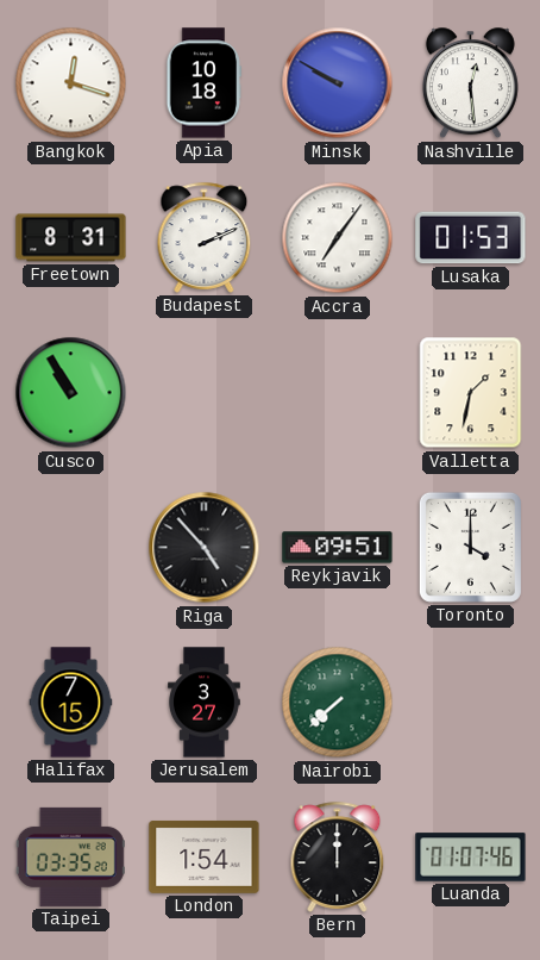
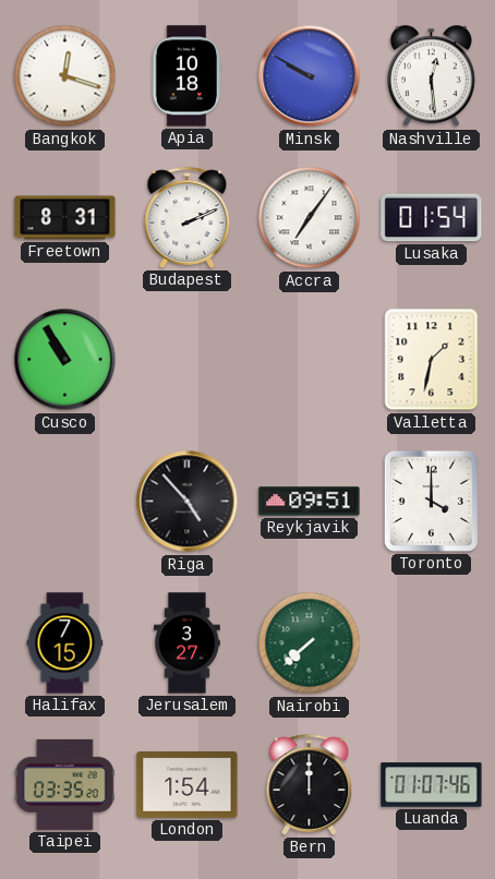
Lusaka: 01:53 -> 01:54 (432, 218)
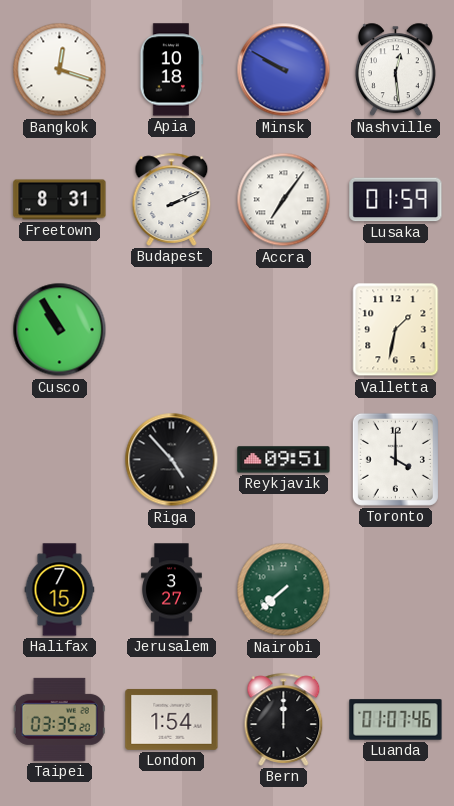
Lusaka: 01:54 -> 01:59 (396, 200)
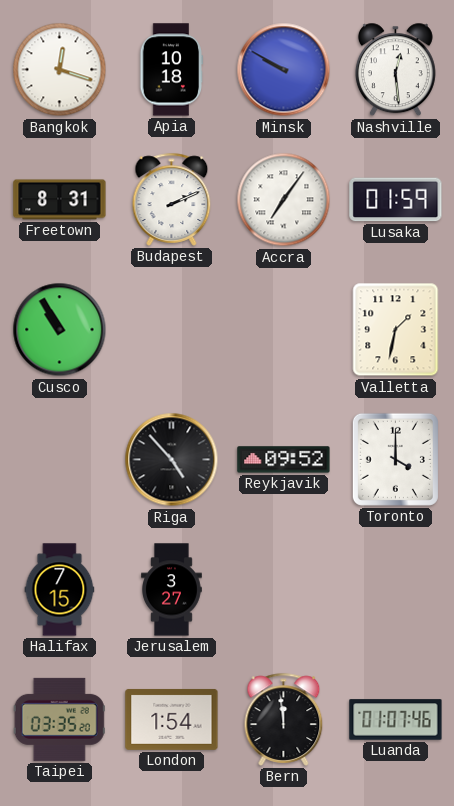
Reykjavik: 09:51 -> 09:52 (284, 460)
Nairobi: 7:38 -> none (284, 590)
Bern: 12:00 -> 11:59 (284, 719)
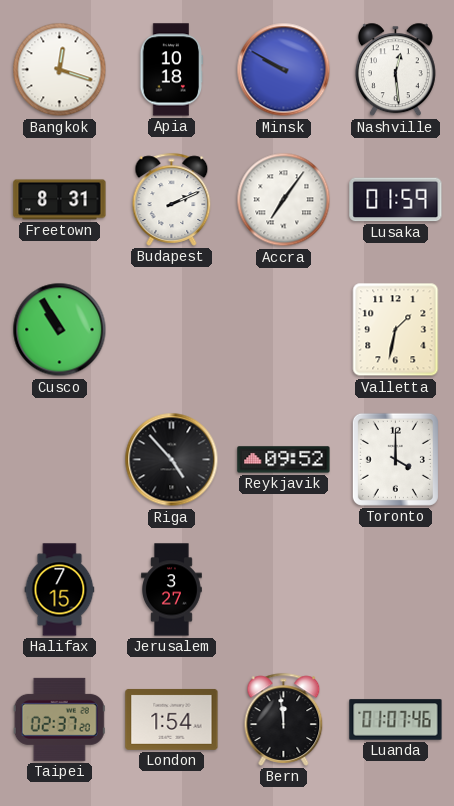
Taipei: 03:35 -> 02:37 (59, 719)
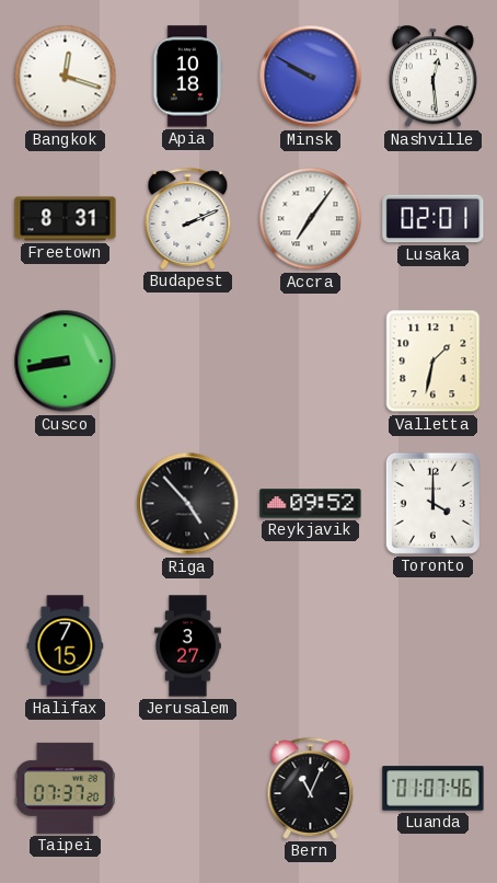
Lusaka: 01:59 -> 02:01 (434, 219)
Cusco: 10:55 -> 8:43 (66, 362)
Taipei: 02:37 -> 07:37 (65, 788)
London: 1:54 -> none (172, 719)
Bern: 11:59 -> 11:04 (311, 788)
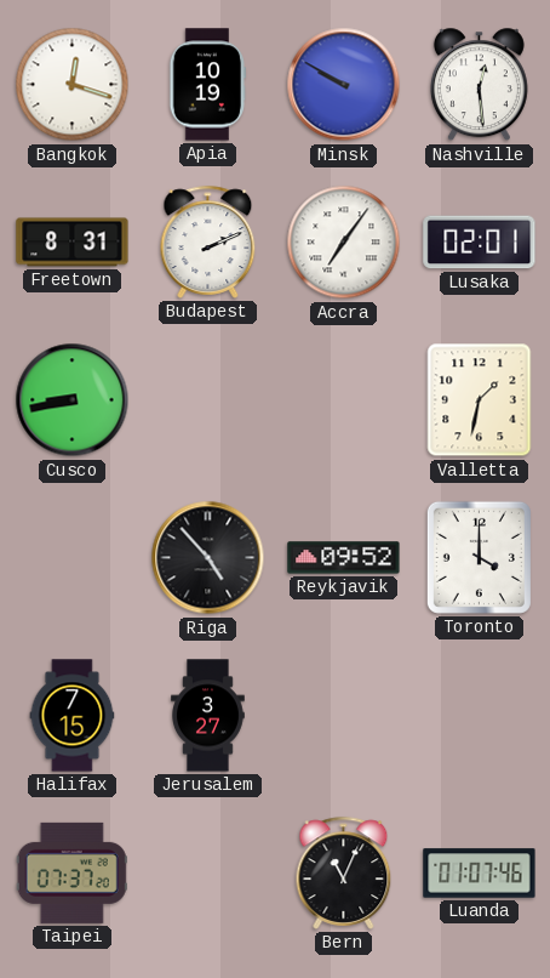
Apia: 10:18 -> 10:19 (208, 85)
